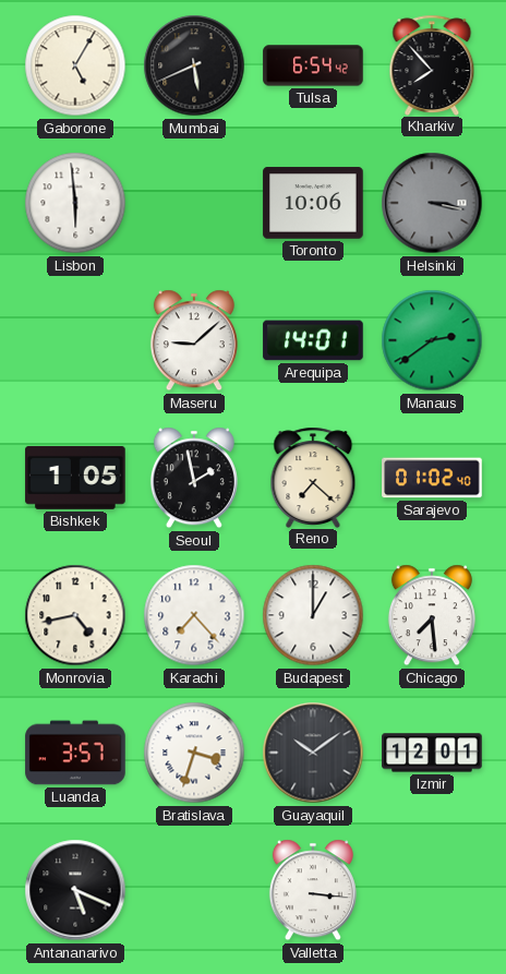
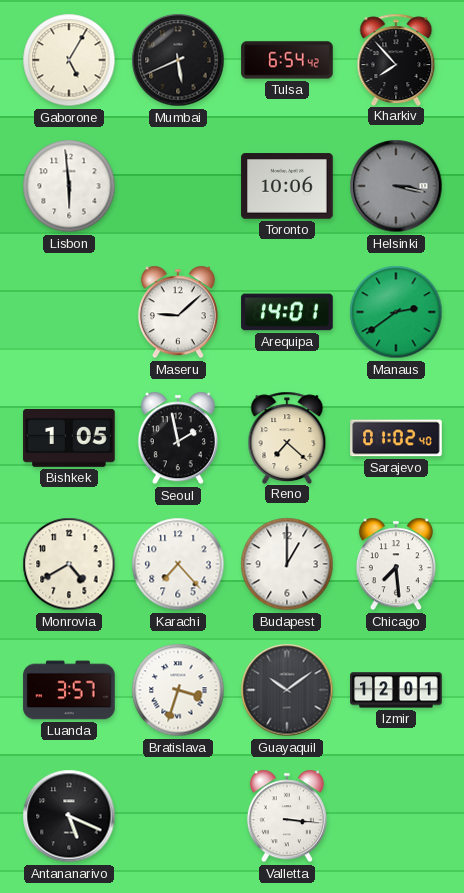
Monrovia: 4:43 -> 4:40 (69, 564)
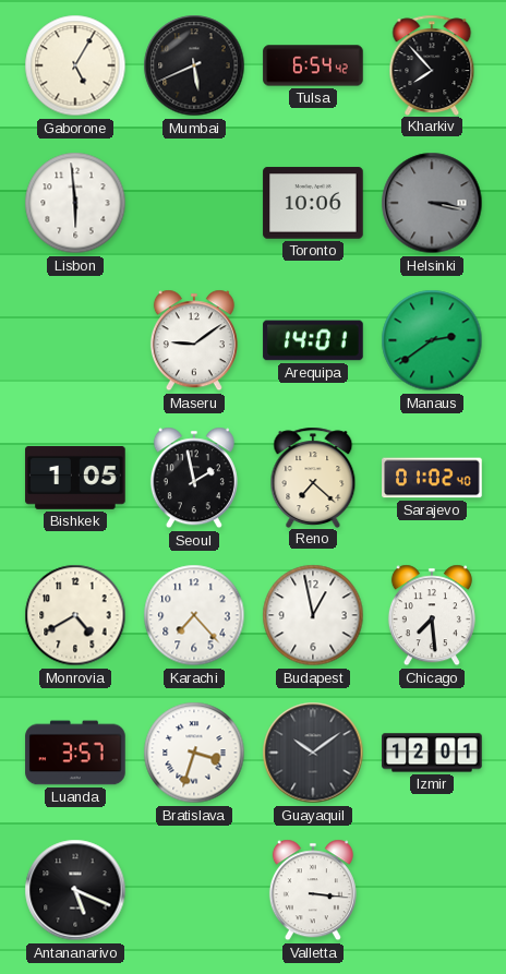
Maseru: 9:08 -> 9:09 (194, 340)
Budapest: 1:00 -> 12:58 (313, 615)
